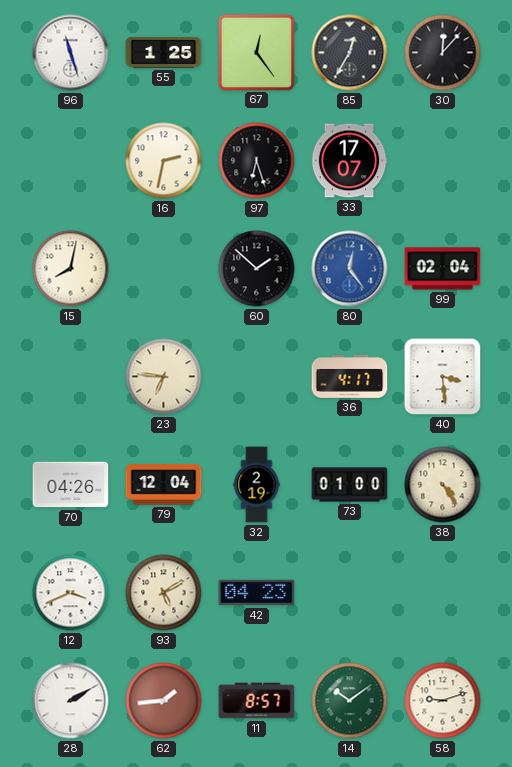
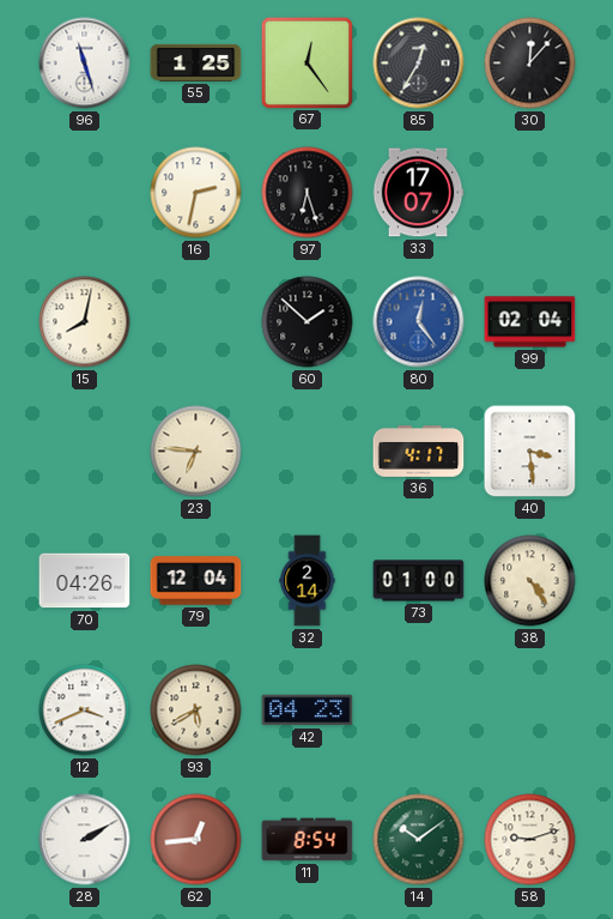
32: 2:19 -> 2:14 (308, 581)
93: 5:10 -> 5:40 (196, 711)
62: 1:44 -> 12:44 (196, 840)
11: 8:57 -> 8:54 (308, 840)
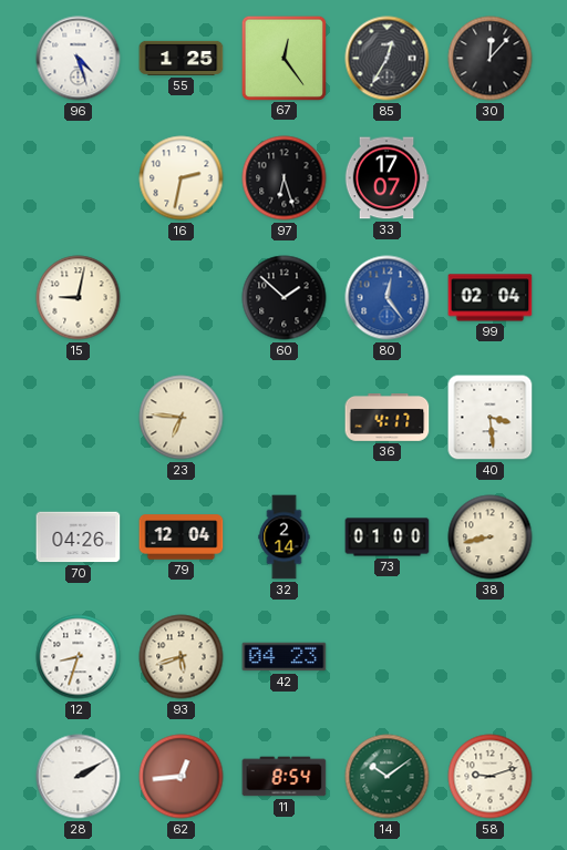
96: 11:27 -> 4:27 (79, 59)
15: 8:02 -> 9:02 (79, 298)
38: 4:24 -> 8:43 (491, 537)
12: 3:41 -> 8:33 (79, 657)
93: 5:40 -> 5:42 (182, 657)
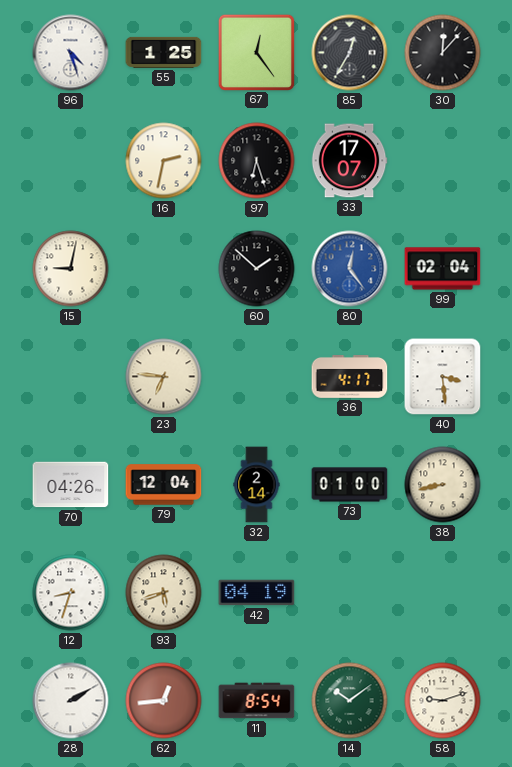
42: 04:23 -> 04:19 (257, 593)
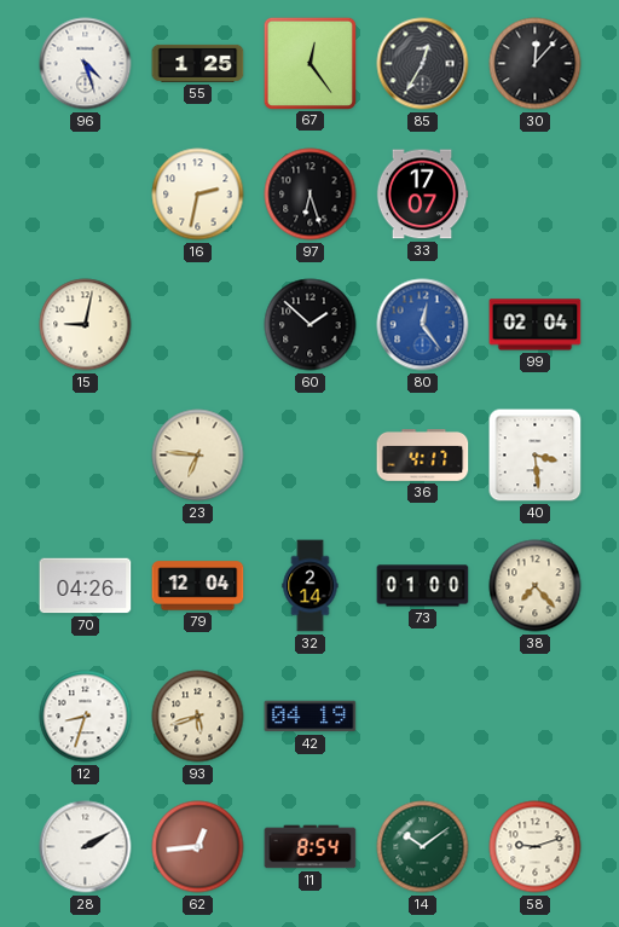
38: 8:43 -> 7:23 (536, 586)
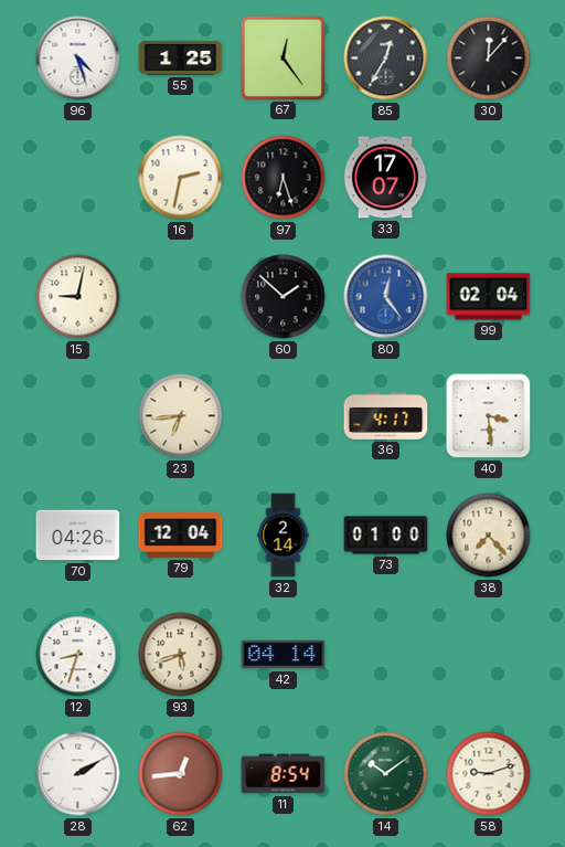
23: 6:46 -> 6:44 (181, 416)
42: 04:19 -> 04:14 (284, 655)
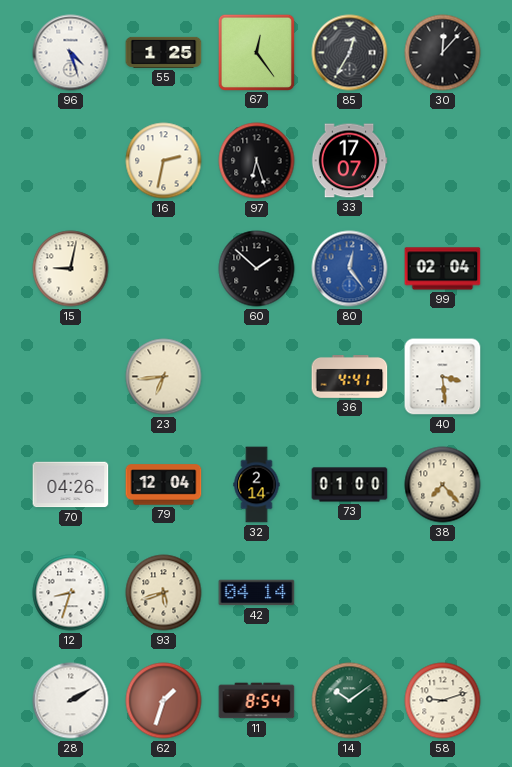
36: 4:17 -> 4:41 (350, 377)
62: 12:44 -> 1:33 (164, 701)
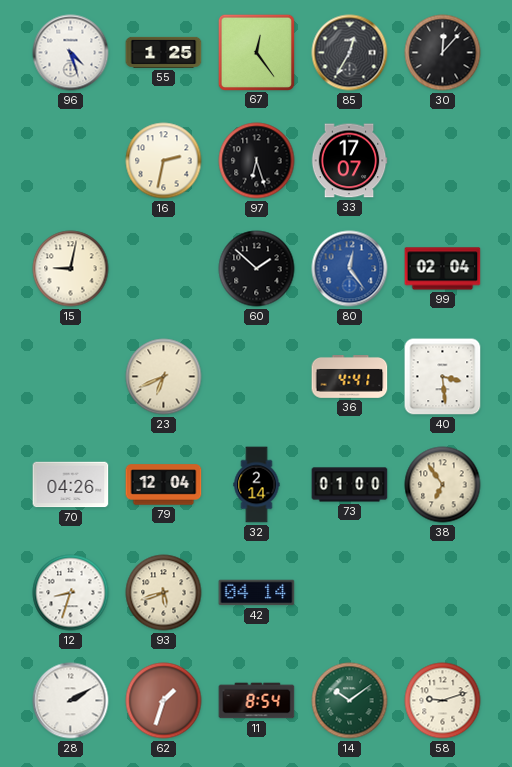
23: 6:44 -> 6:41 (164, 377)
38: 7:23 -> 6:54 (443, 485)
